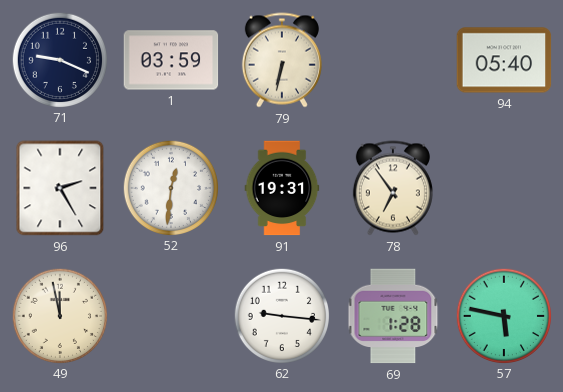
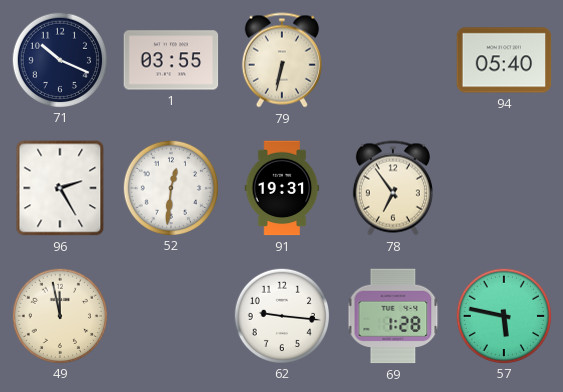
71: 9:19 -> 10:19 (59, 59)
1: 03:59 -> 03:55 (171, 60)
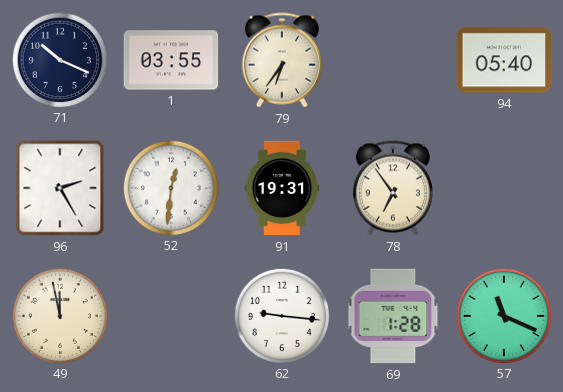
79: 6:32 -> 6:36 (282, 60)
57: 5:47 -> 11:19 (503, 315)
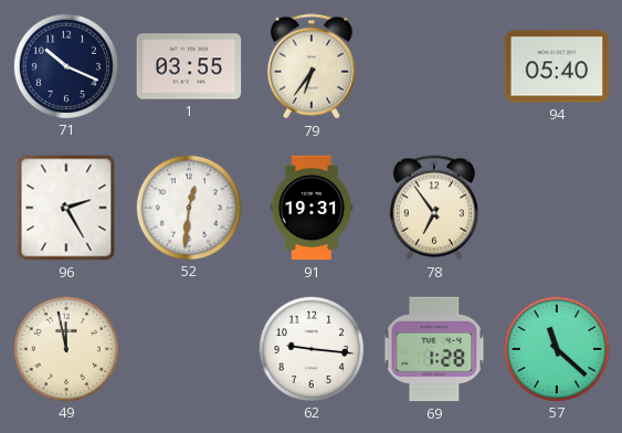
57: 11:19 -> 11:22 (556, 348)
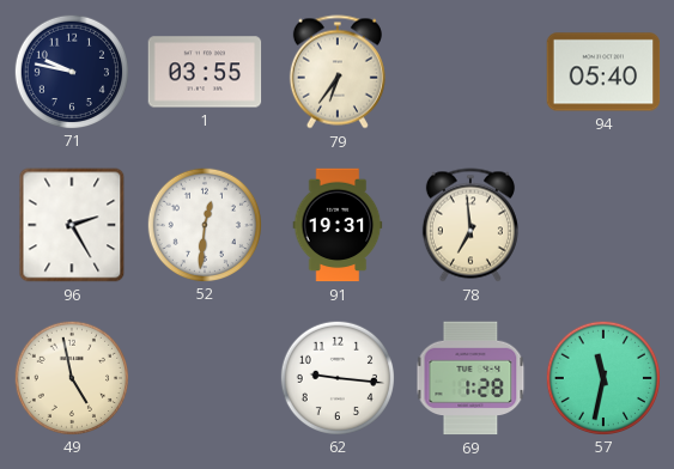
71: 10:19 -> 9:47 (71, 71)
78: 6:54 -> 6:59 (470, 225)
49: 11:58 -> 4:58 (71, 377)
57: 11:22 -> 11:32 (602, 377)
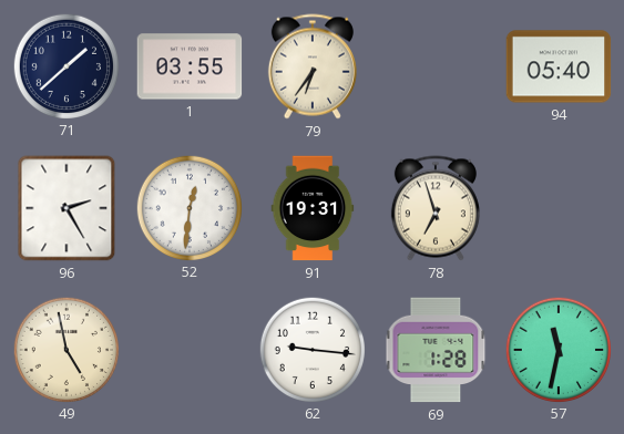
71: 9:47 -> 1:38 (65, 65)
78: 6:59 -> 6:57 (436, 208)
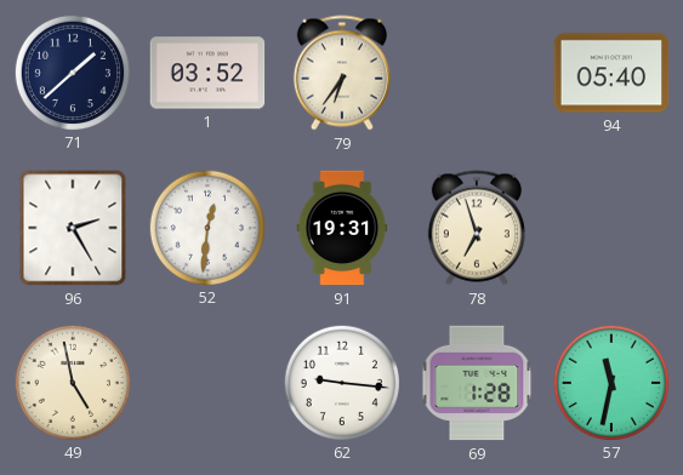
1: 03:55 -> 03:52 (207, 73)
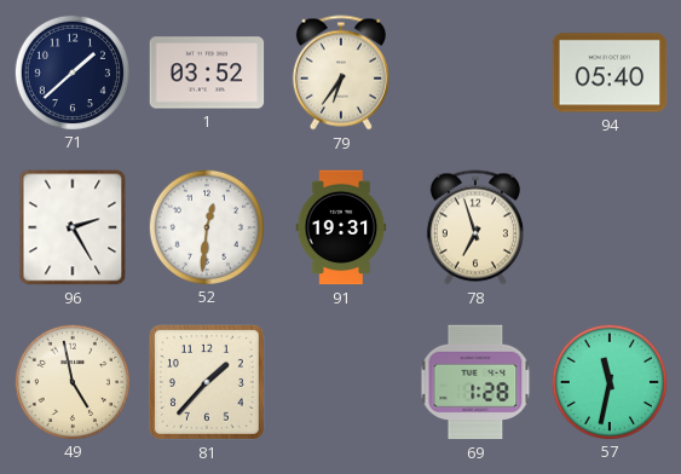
81: none -> 1:37 (207, 382)
62: 9:16 -> none (341, 382)
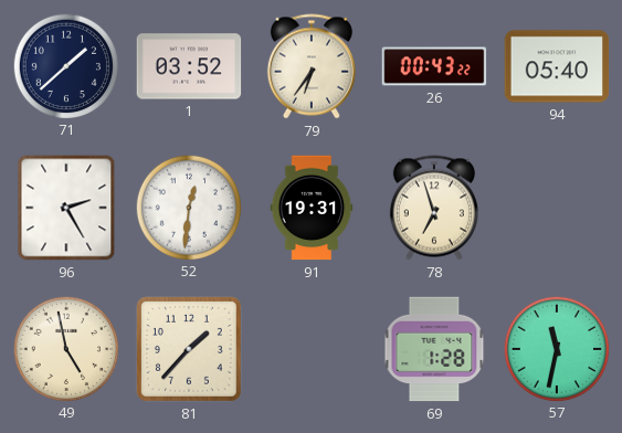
26: none -> 00:43 (434, 66)
